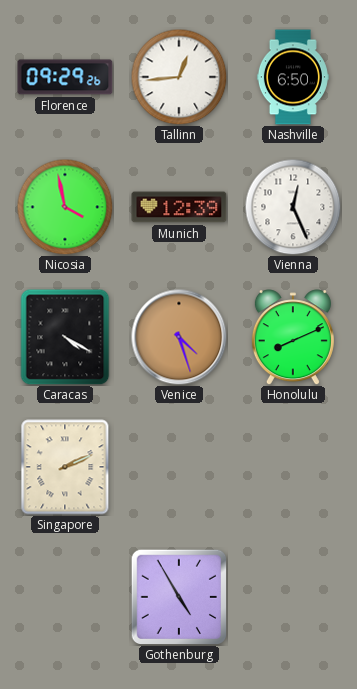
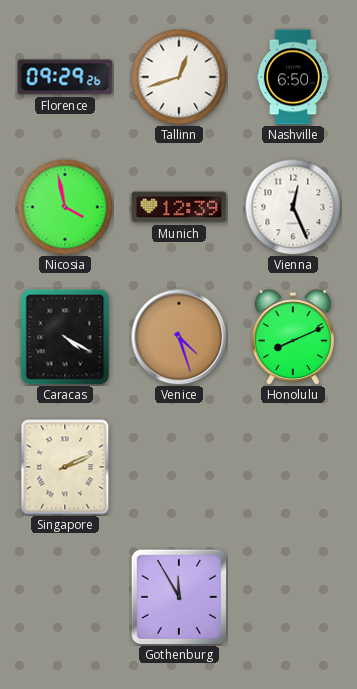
Tallinn: 12:44 -> 12:42 (179, 77)
Gothenburg: 4:55 -> 11:55 (178, 596)
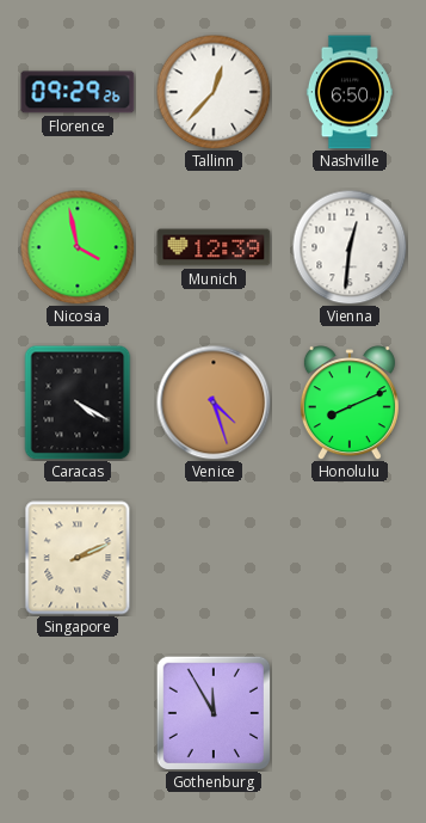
Tallinn: 12:42 -> 12:37 (214, 92)
Vienna: 12:26 -> 12:31 (350, 247)
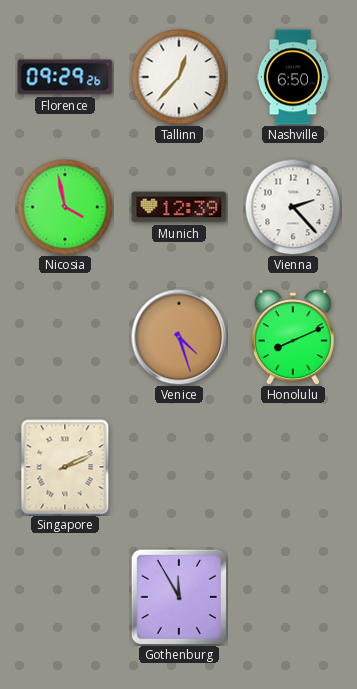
Vienna: 12:31 -> 2:23 (293, 207)
Caracas: 4:20 -> none (78, 403)
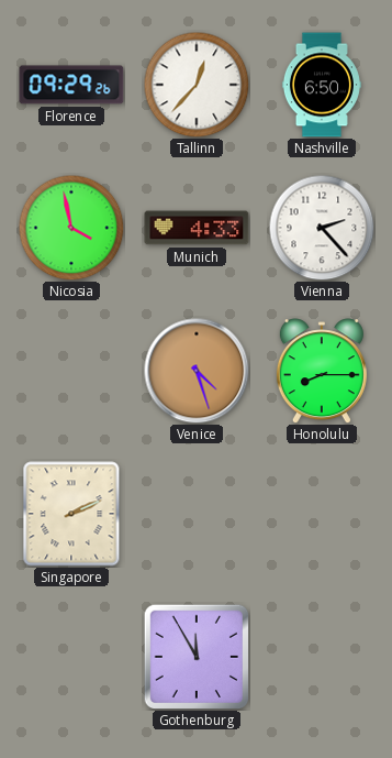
Munich: 12:39 -> 4:33 (197, 228)
Honolulu: 8:11 -> 8:15 (322, 371)
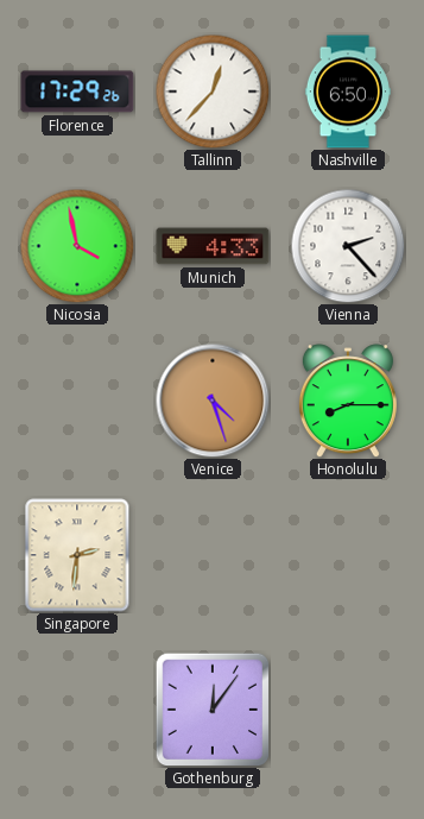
Florence: 09:29 -> 17:29 (77, 92)
Singapore: 2:11 -> 2:31 (77, 555)
Gothenburg: 11:55 -> 12:06 (211, 708)
